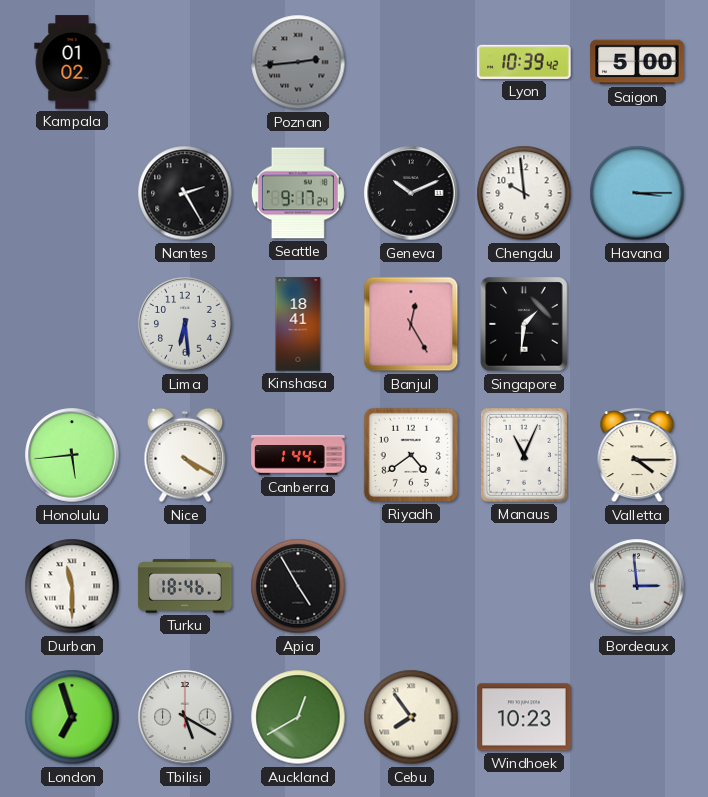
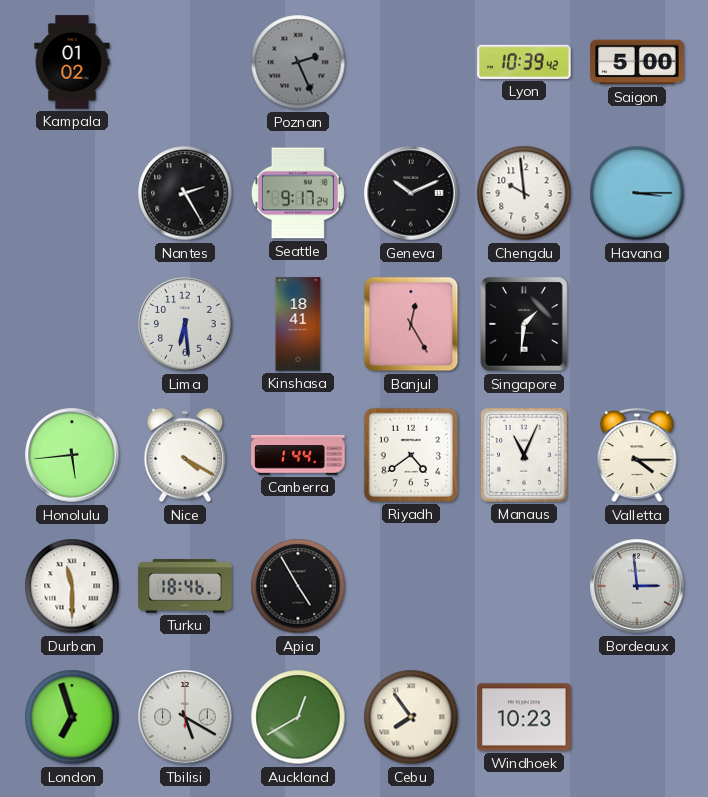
Poznan: 2:44 -> 2:26 (298, 62)
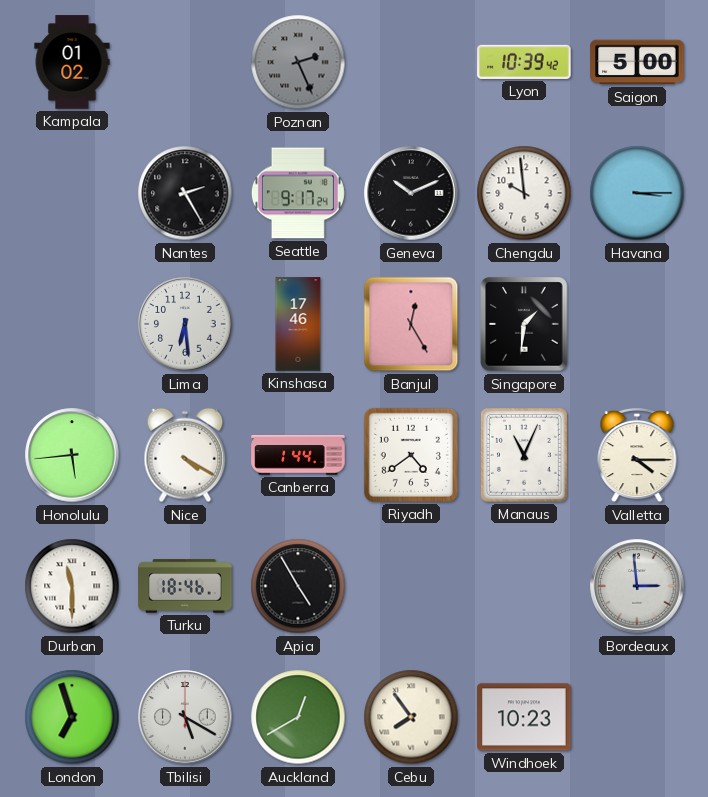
Kinshasa: 18:41 -> 17:46 (298, 324)
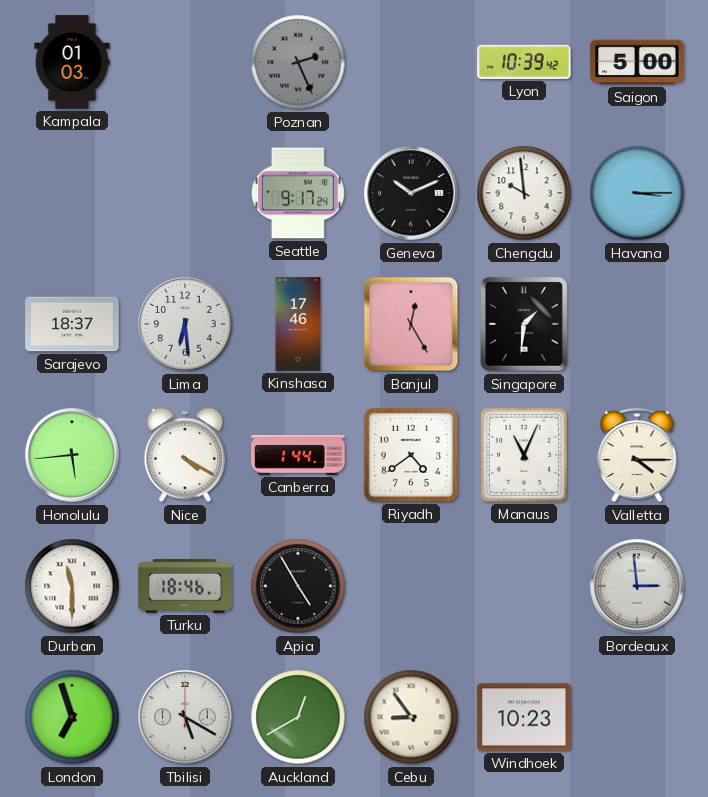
Kampala: 01:02 -> 01:03 (72, 62)
Nantes: 2:25 -> none (185, 193)
Sarajevo: none -> 18:37 (72, 324)
Cebu: 7:54 -> 8:54 (411, 717)
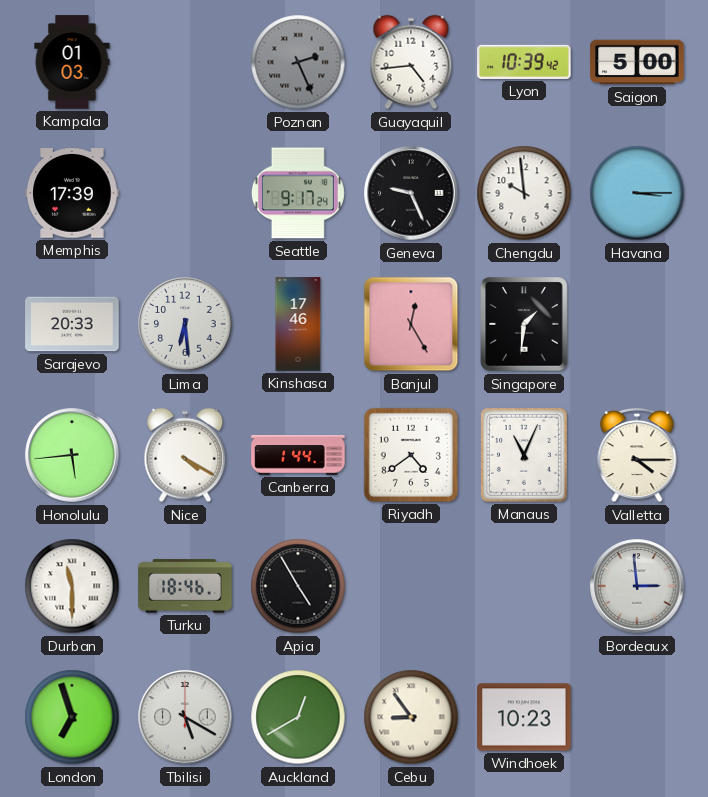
Guayaquil: none -> 4:44 (411, 62)
Memphis: none -> 17:39 (72, 193)
Geneva: 10:11 -> 9:26 (411, 193)
Sarajevo: 18:37 -> 20:33 (72, 324)
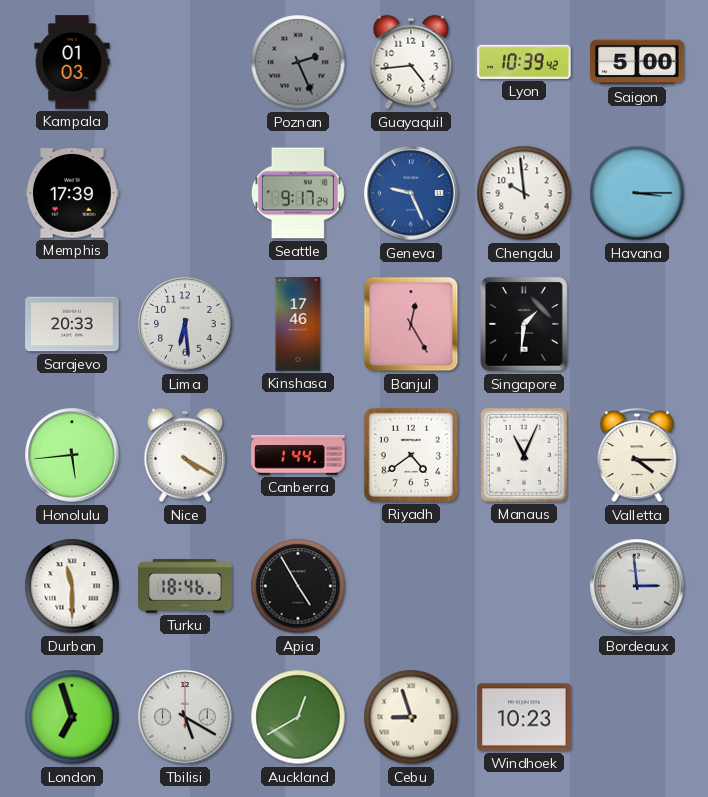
Geneva dial: black -> blue (411, 193)
Cebu: 8:54 -> 8:57 (411, 717)
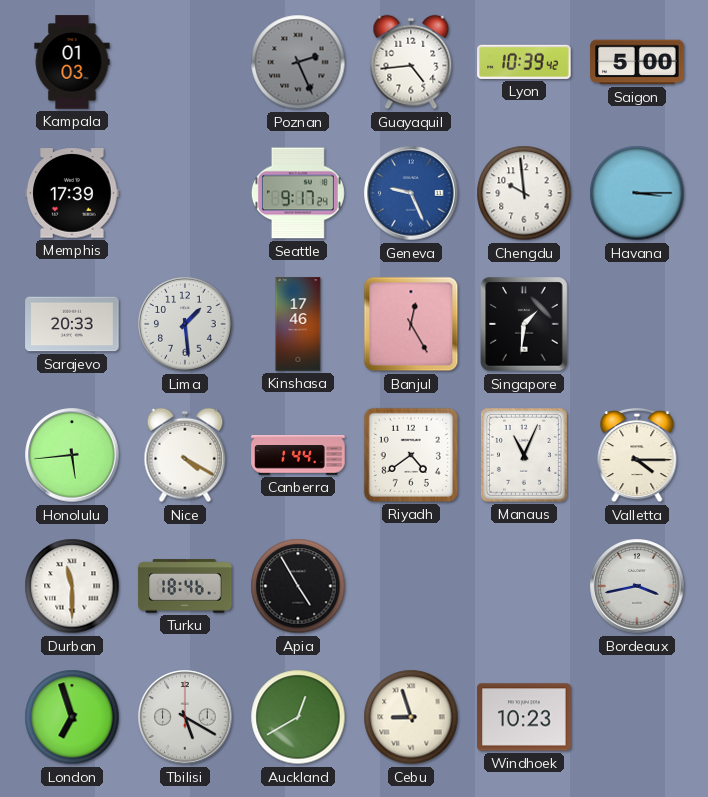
Lima: 6:29 -> 1:29 (185, 324)
Bordeaux: 2:59 -> 3:43 (637, 586)
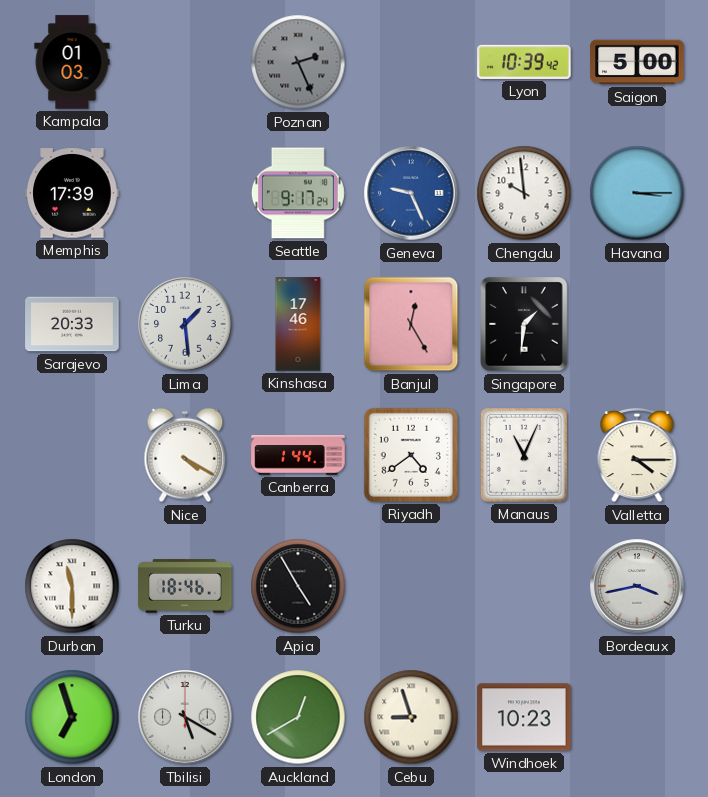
Guayaquil: 4:44 -> none (411, 62)
Honolulu: 5:44 -> none (72, 455)
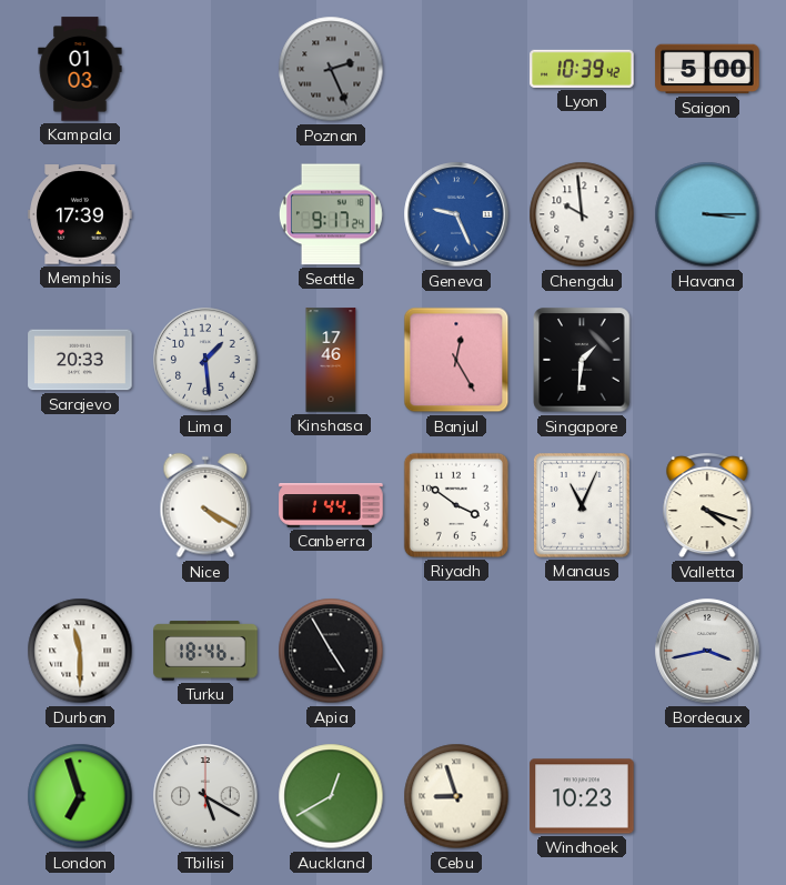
Riyadh: 4:39 -> 3:51 (456, 505)
Valletta: 4:15 -> 4:18 (707, 505)
